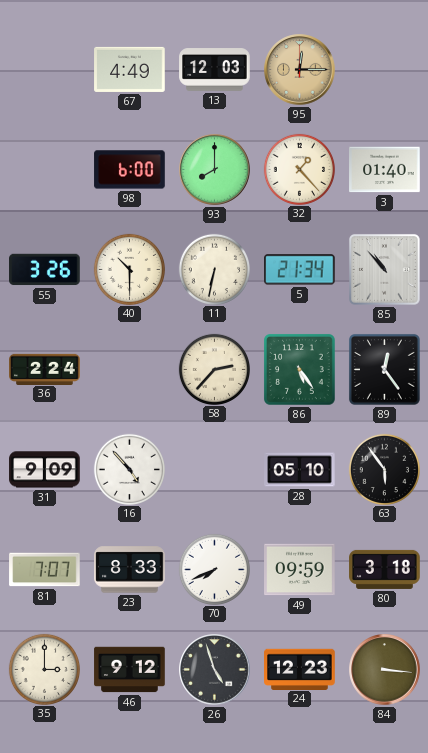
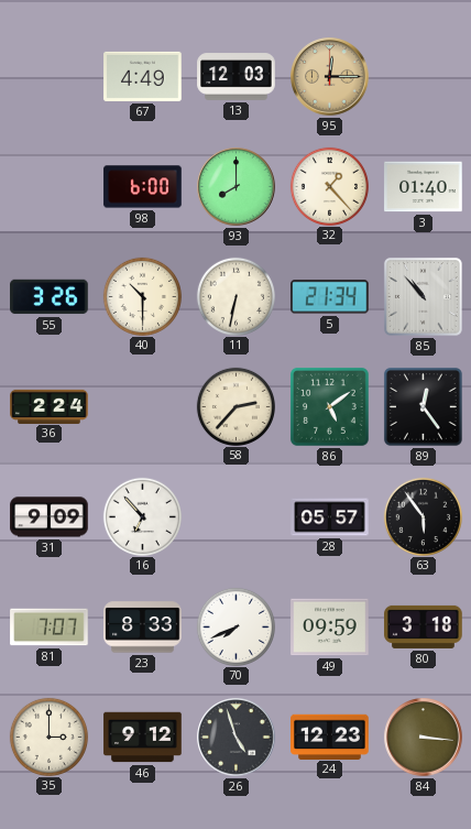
86: 5:24 -> 5:09 (329, 406)
16: 4:53 -> 6:53 (142, 516)
28: 05:10 -> 05:57 (330, 517)
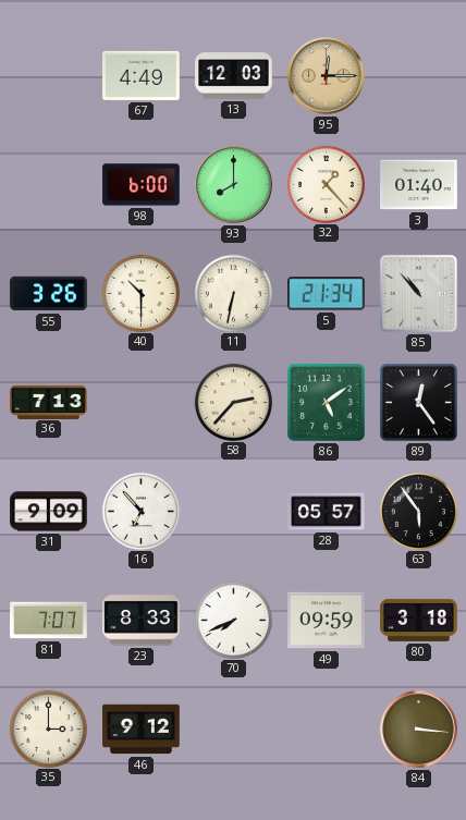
36: 2:24 -> 7:13 (49, 402)
26: 4:57 -> none (237, 738)
24: 12:23 -> none (330, 737)
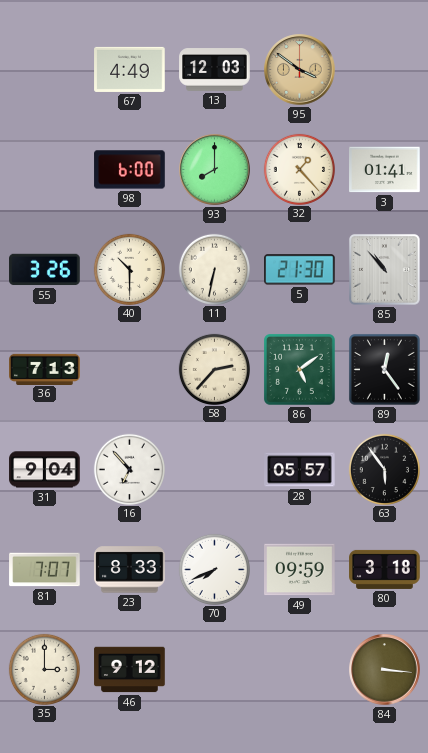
95: 12:15 -> 3:51 (300, 70)
3: 01:40 -> 01:41 (385, 170)
5: 21:34 -> 21:30 (300, 270)
31: 9:09 -> 9:04 (45, 470)
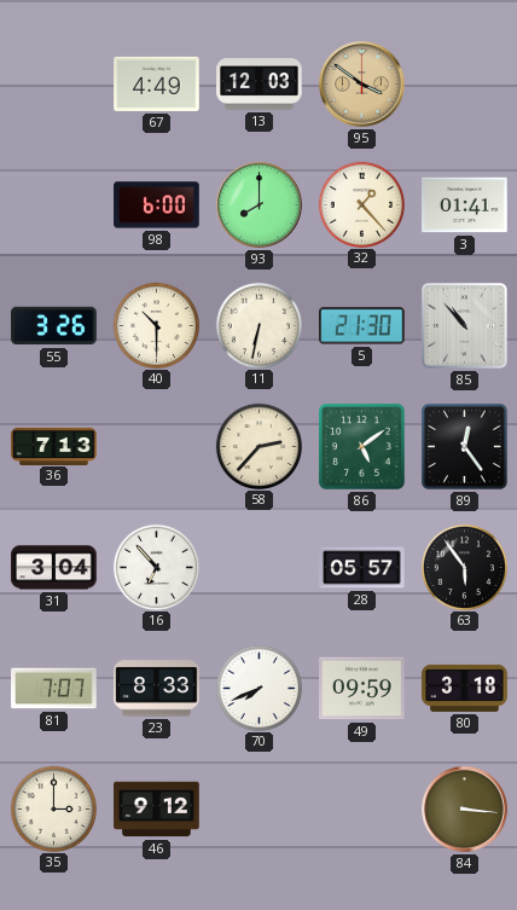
31: 9:04 -> 3:04 (54, 568)
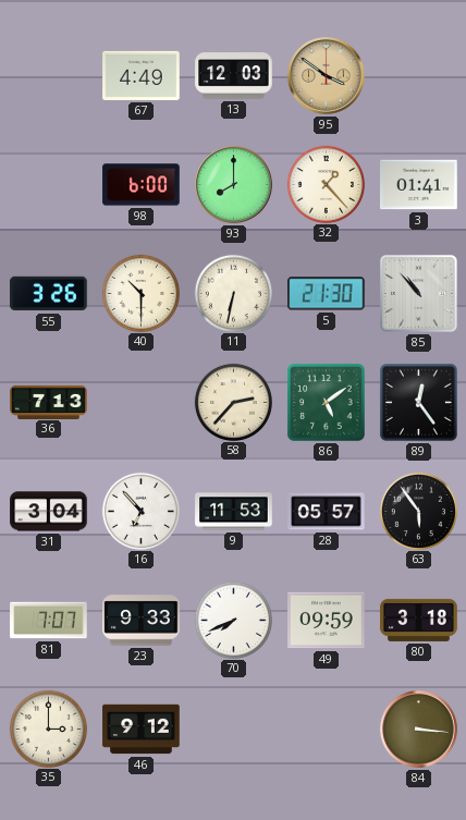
9: none -> 11:53 (234, 512)
23: 8:33 -> 9:33 (142, 621)
